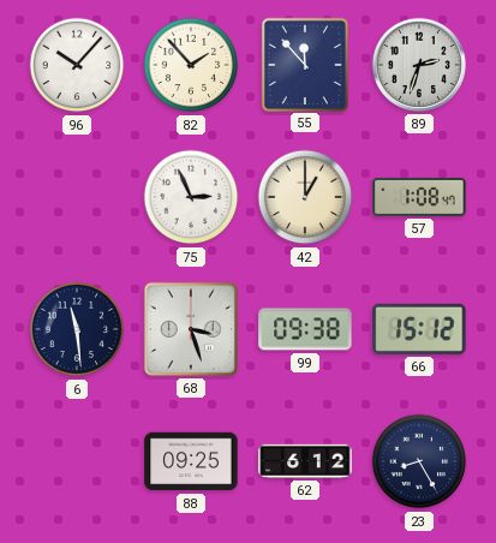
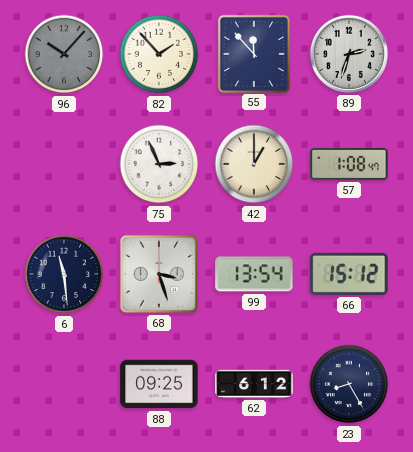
96 dial: white -> grey (64, 54)
99: 09:38 -> 13:54 (254, 274)
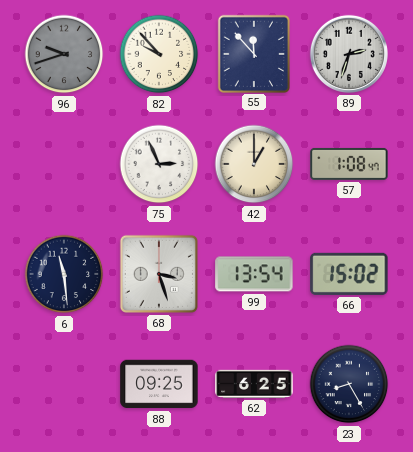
96: 10:07 -> 9:42 (64, 54)
82: 1:53 -> 9:53 (159, 54)
66: 15:12 -> 15:02 (349, 274)
62: 6:12 -> 6:25 (254, 384)
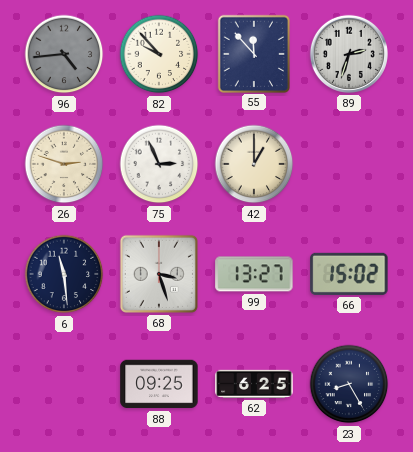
96: 9:42 -> 4:44 (64, 54)
26: none -> 2:48 (64, 164)
57: 1:08 -> none (349, 164)
99: 13:54 -> 13:27 (254, 274)
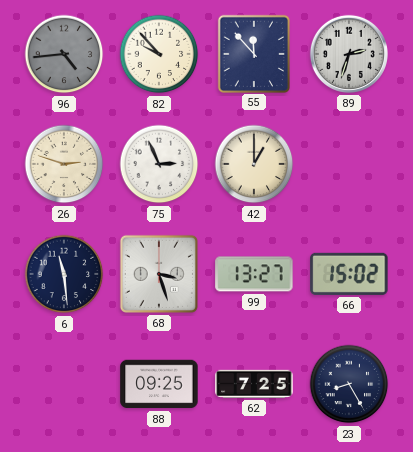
62: 6:25 -> 7:25 (254, 384)
